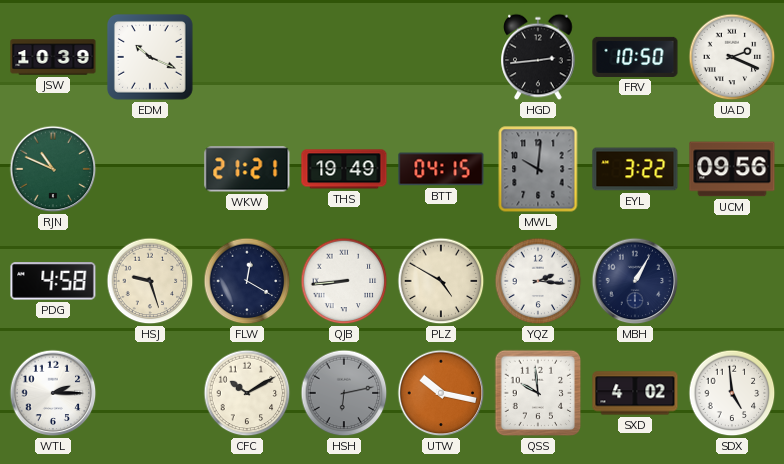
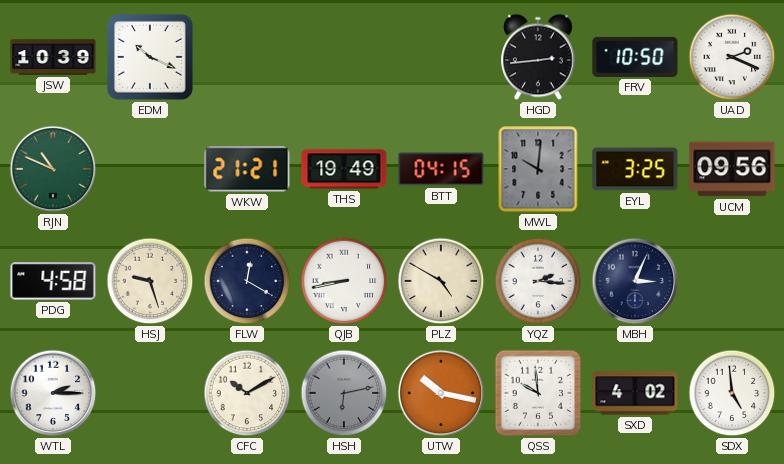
EYL: 3:22 -> 3:25 (635, 169)
QJB: 8:44 -> 8:43 (344, 281)
MBH: 1:05 -> 3:04 (635, 281)
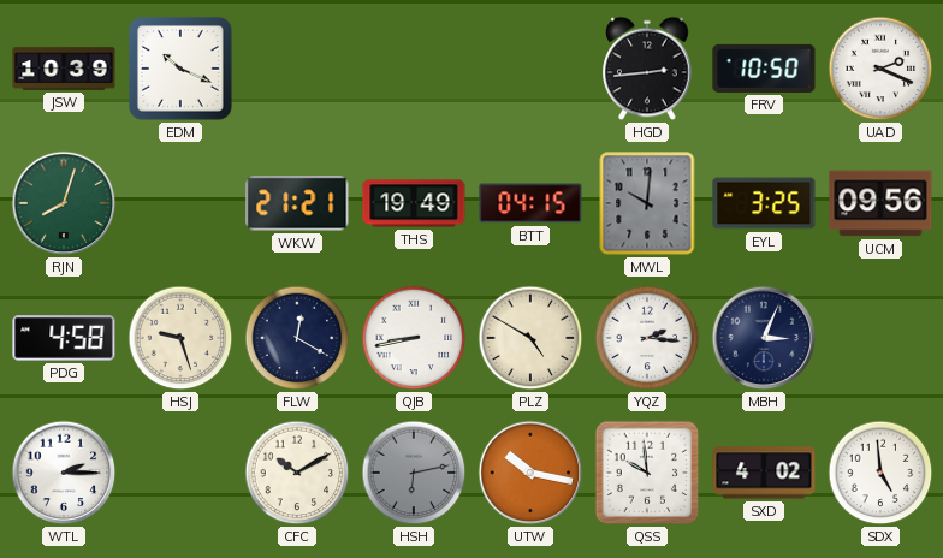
RJN: 10:49 -> 8:03 (64, 203)
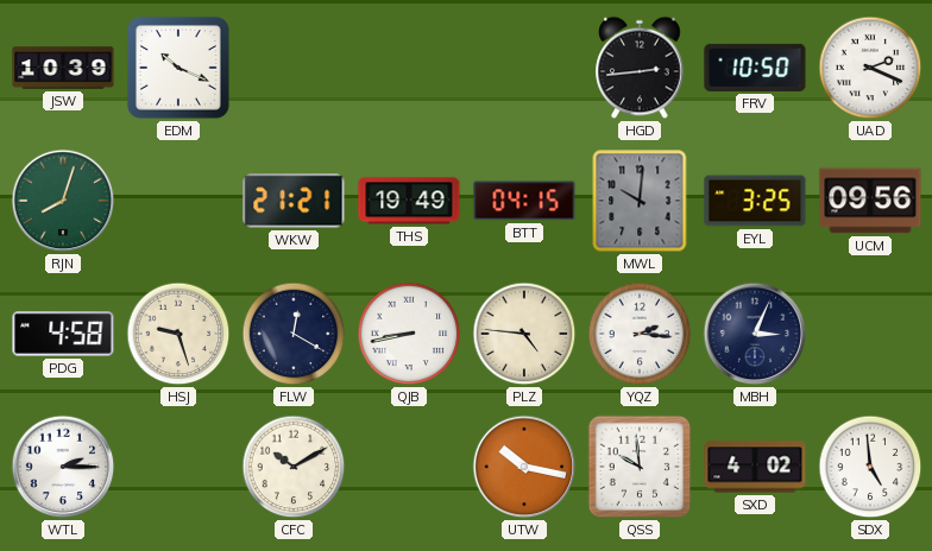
PLZ: 4:50 -> 4:46 (524, 334)
HSH: 6:13 -> none (414, 473)
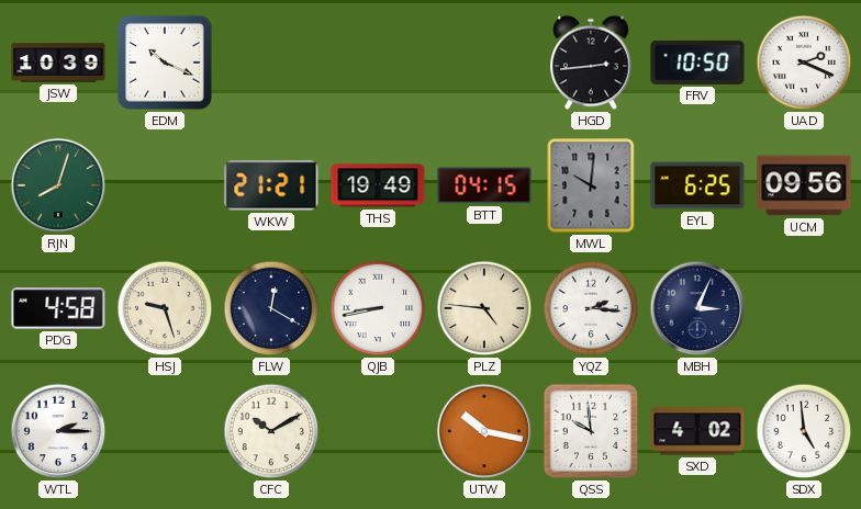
EYL: 3:25 -> 6:25 (697, 185)
